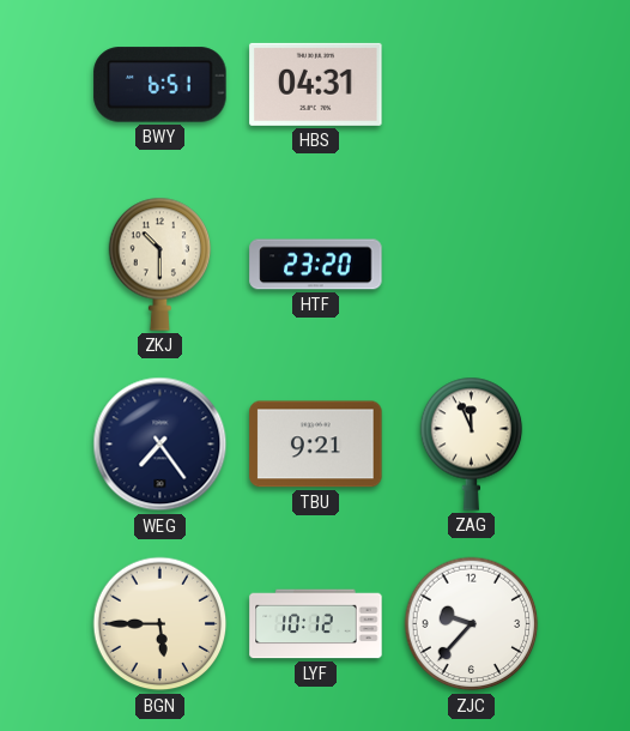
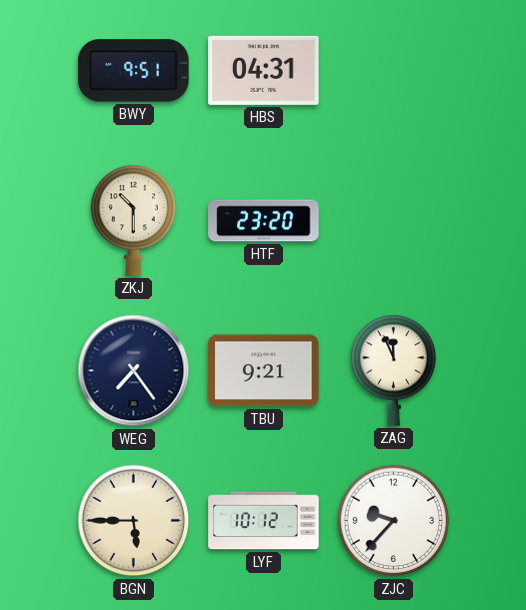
BWY: 6:51 -> 9:51 (134, 71)
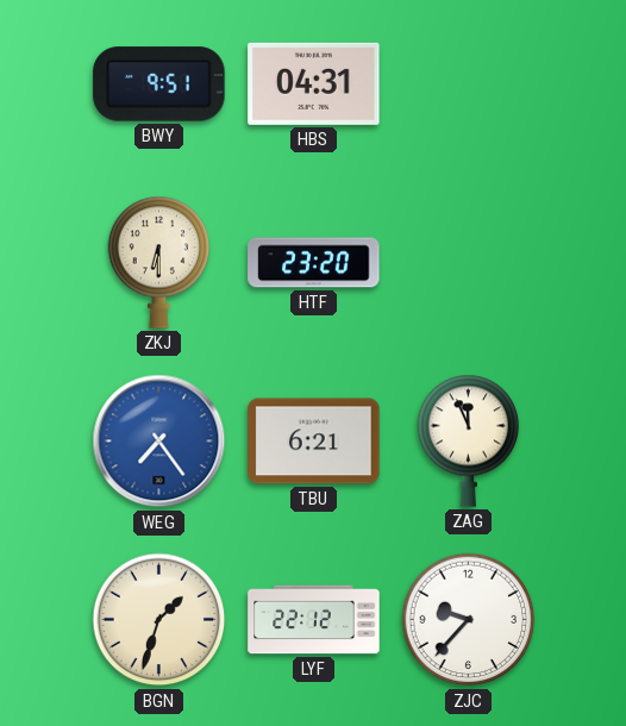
ZKJ: 10:30 -> 6:30 (159, 262)
WEG dial: navy -> blue (159, 442)
TBU: 9:21 -> 6:21 (314, 442)
BGN: 5:45 -> 1:33 (159, 620)
LYF: 10:12 -> 22:12 (314, 620)
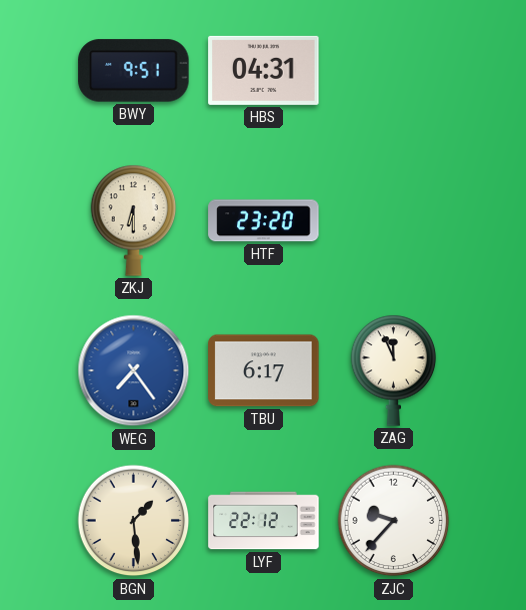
TBU: 6:21 -> 6:17 (264, 371)
BGN: 1:33 -> 1:29 (134, 521)
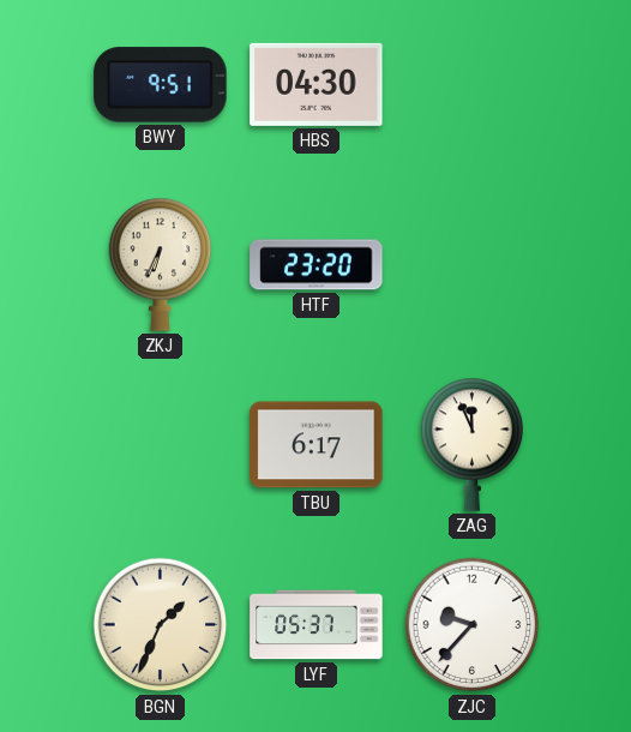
HBS: 04:31 -> 04:30 (317, 84)
ZKJ: 6:30 -> 6:34 (161, 264)
WEG: 7:24 -> none (134, 371)
BGN: 1:29 -> 1:34 (161, 625)
LYF: 22:12 -> 05:37 (317, 625)
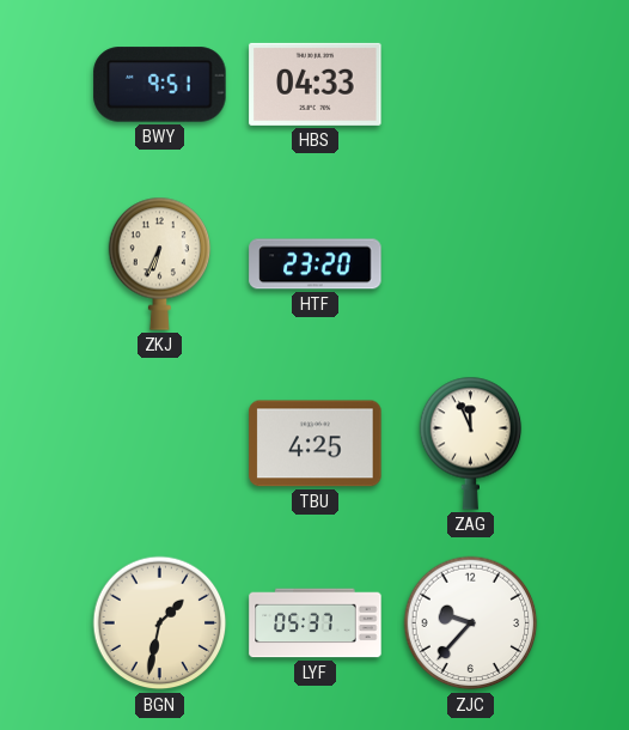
HBS: 04:30 -> 04:33 (316, 84)
TBU: 6:17 -> 4:25 (316, 444)
BGN: 1:34 -> 1:32 (160, 623)
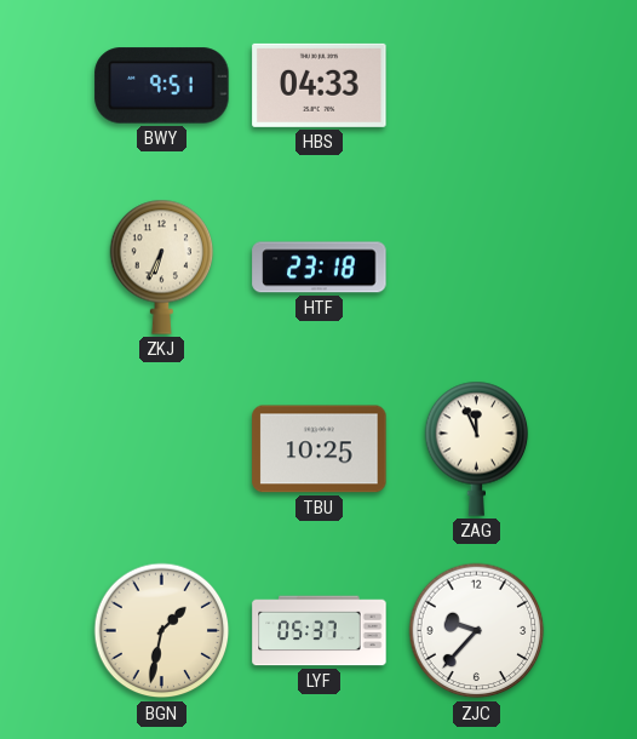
HTF: 23:20 -> 23:18 (320, 268)
TBU: 4:25 -> 10:25 (320, 449)
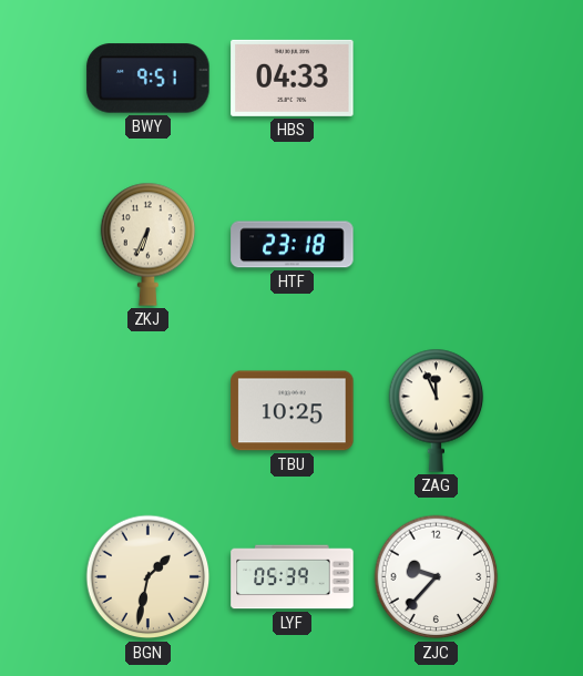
LYF: 05:37 -> 05:39 (293, 577)
